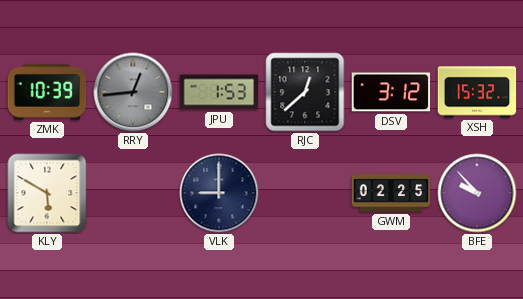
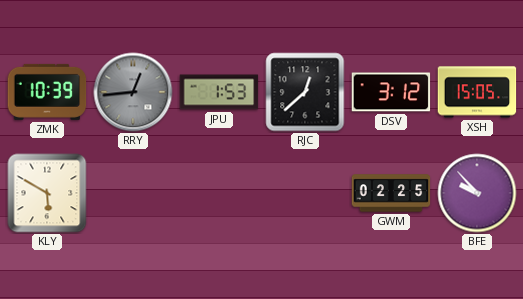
XSH: 15:32 -> 15:05 (477, 92)
VLK: 9:00 -> none (219, 193)
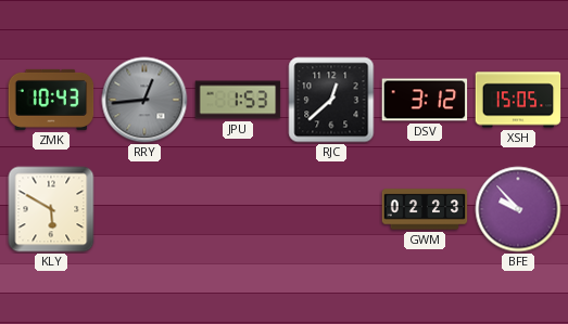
ZMK: 10:39 -> 10:43 (51, 100)
GWM: 02:25 -> 02:23 (425, 209)
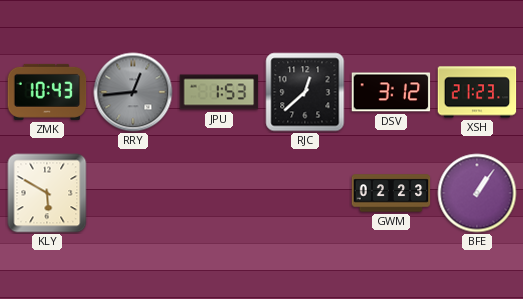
XSH: 15:05 -> 21:23 (477, 92)
BFE: 9:53 -> 1:06 (477, 193)
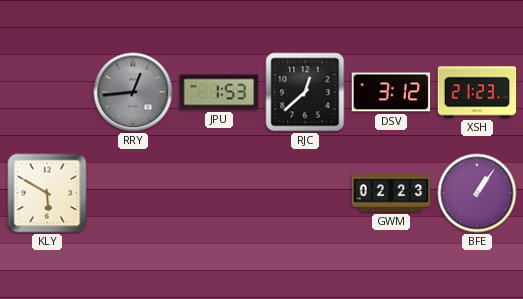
ZMK: 10:43 -> none (47, 92)
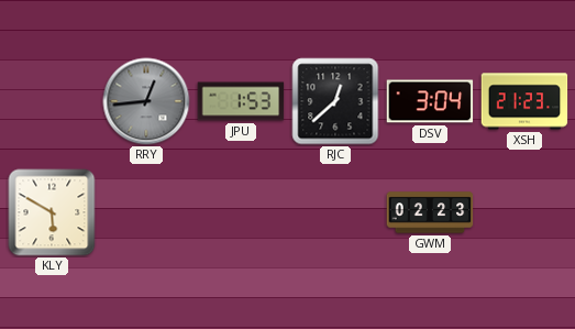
DSV: 3:12 -> 3:04 (430, 101)
BFE: 1:06 -> none (477, 193)
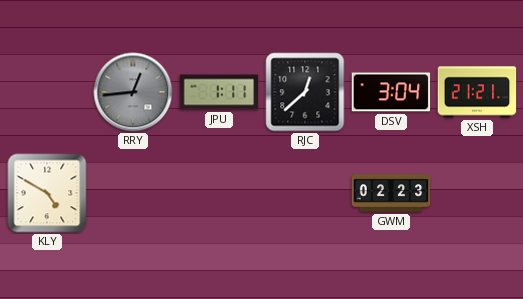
JPU: 1:53 -> 1:11 (219, 92)
XSH: 21:23 -> 21:21 (477, 92)
KLY: 5:50 -> 4:50 (47, 193)
